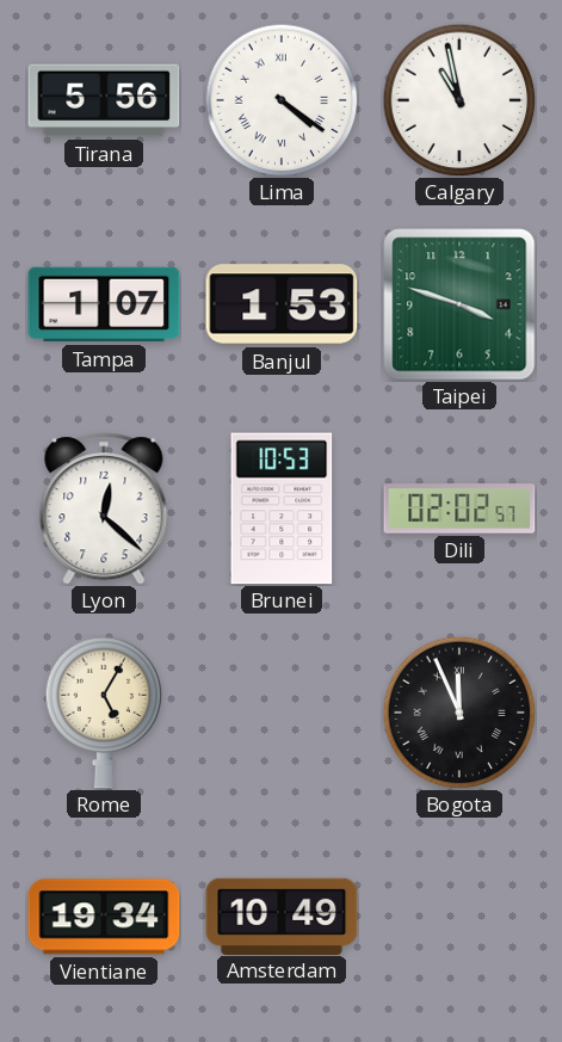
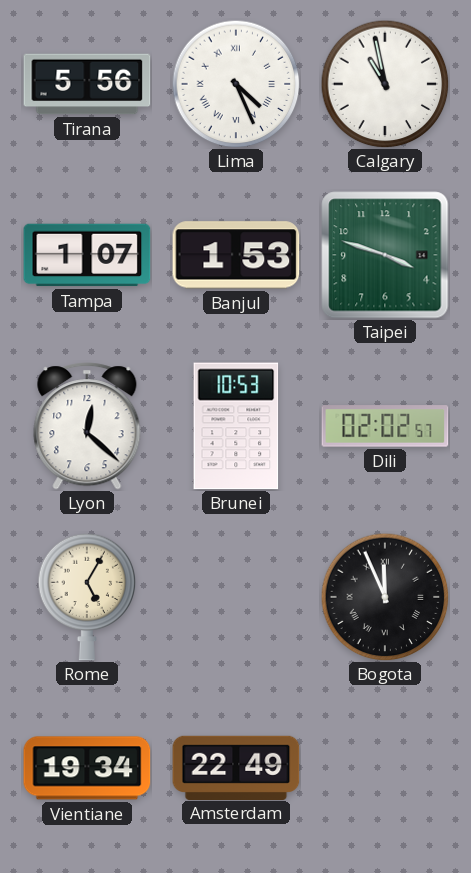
Lima: 4:21 -> 4:26 (236, 84)
Amsterdam: 10:49 -> 22:49 (236, 767)
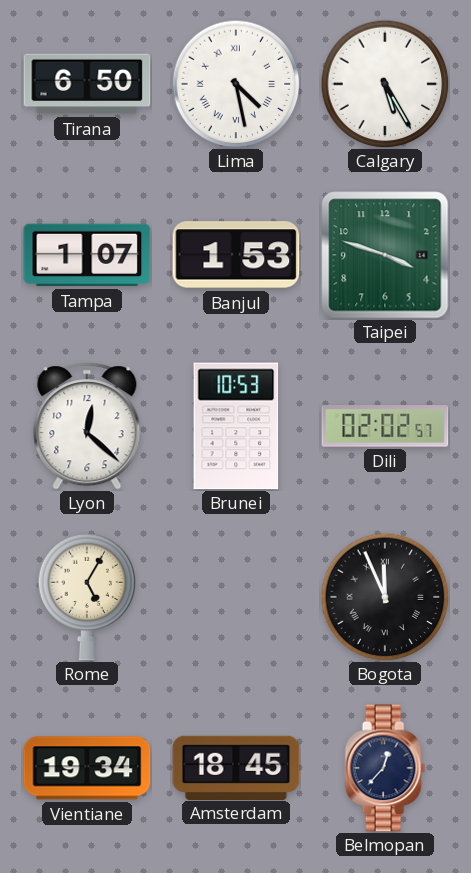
Tirana: 5:56 -> 6:50 (87, 84)
Lima: 4:26 -> 4:28 (236, 84)
Calgary: 10:58 -> 5:25 (385, 84)
Amsterdam: 22:49 -> 18:45 (236, 767)
Belmopan: none -> 12:37 (385, 768)
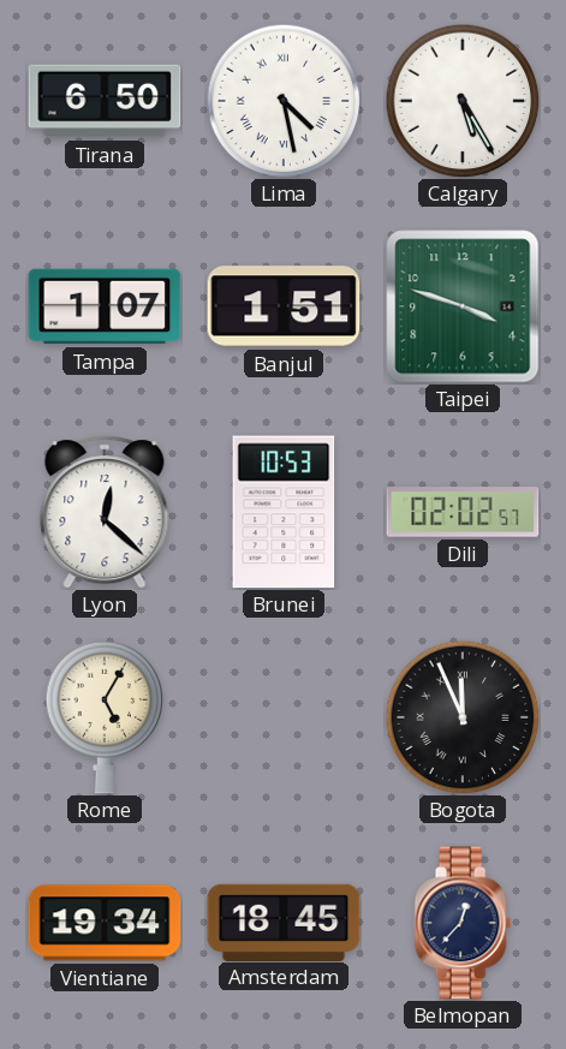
Banjul: 1:53 -> 1:51 (284, 306)
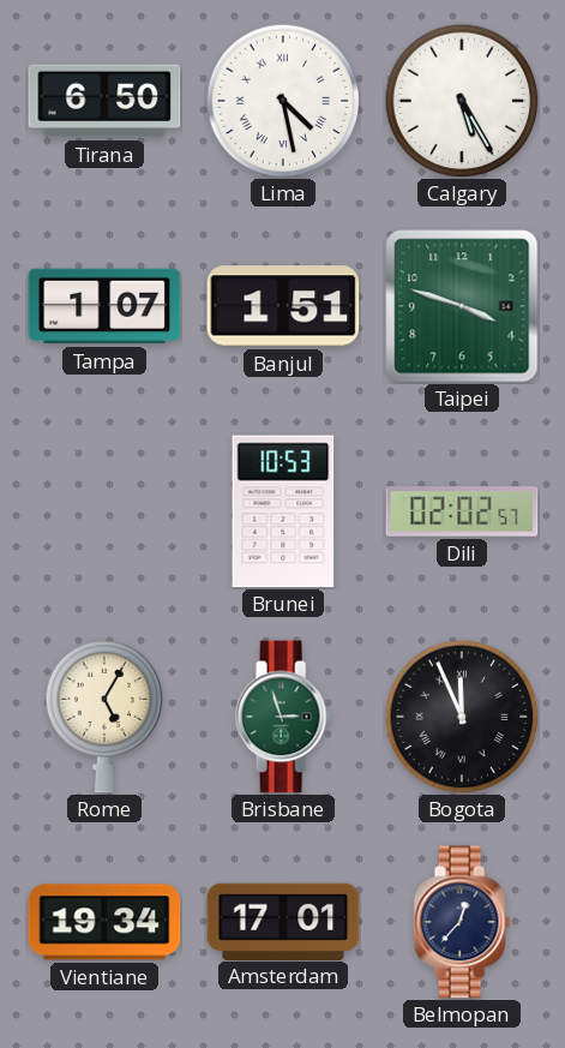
Lyon: 12:22 -> none (105, 512)
Brisbane: none -> 2:57 (283, 717)
Amsterdam: 18:45 -> 17:01 (283, 921)
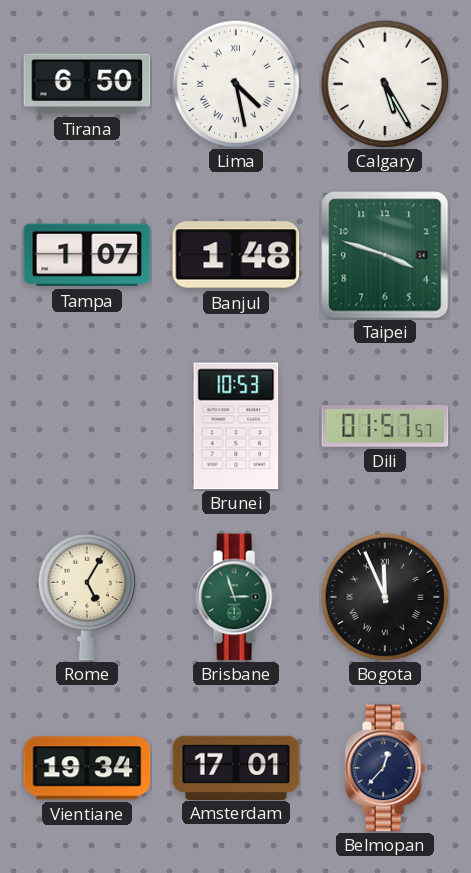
Banjul: 1:51 -> 1:48 (236, 255)
Dili: 02:02 -> 01:57 (385, 426)
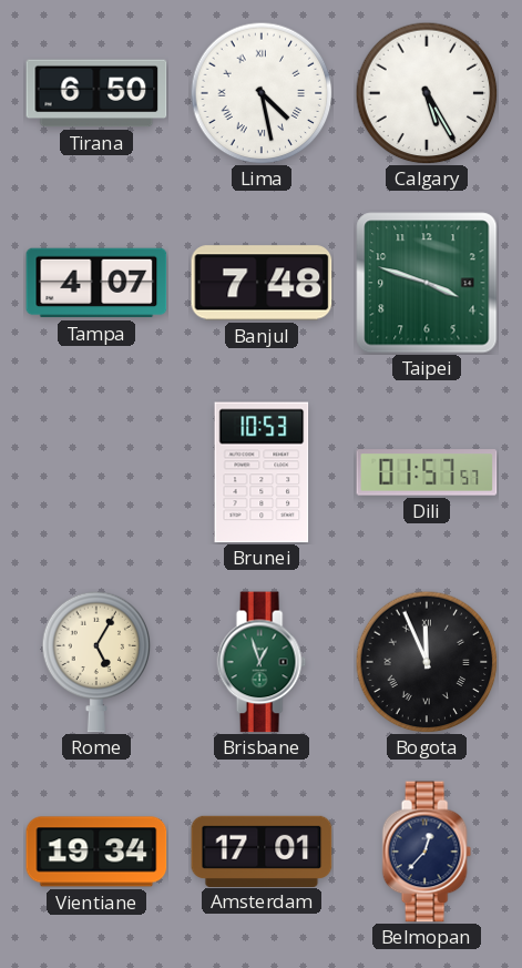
Tampa: 1:07 -> 4:07 (96, 283)
Banjul: 1:48 -> 7:48 (262, 283)
Brisbane: 2:57 -> 12:57 (262, 662)
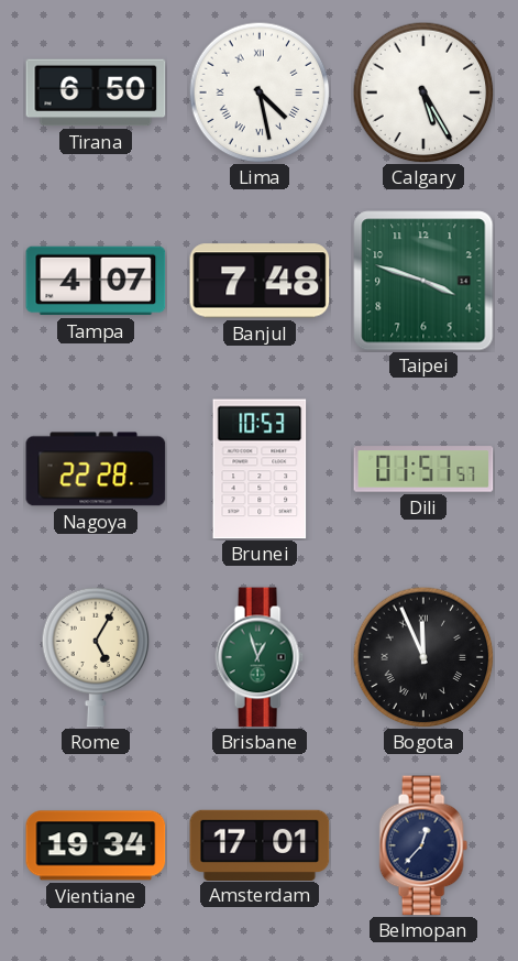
Nagoya: none -> 22:28 (96, 469)
